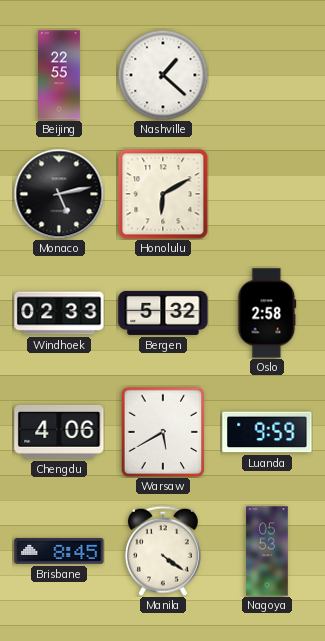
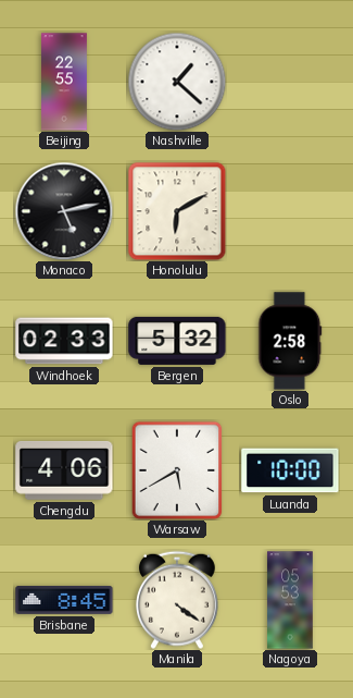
Luanda: 9:59 -> 10:00 (290, 470)
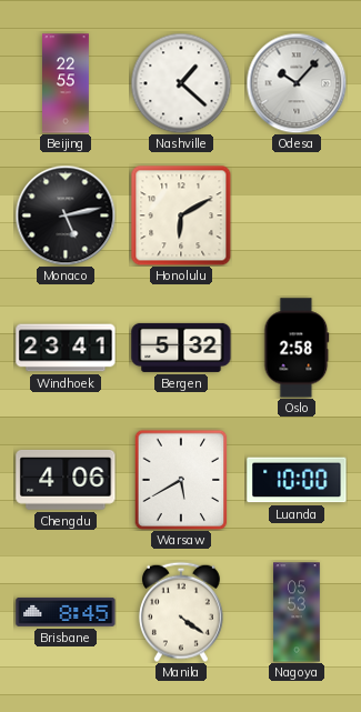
Odesa: none -> 10:07 (297, 83)
Windhoek: 02:33 -> 23:41 (66, 348)
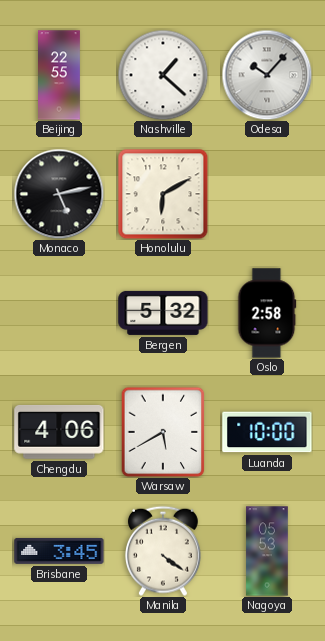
Windhoek: 23:41 -> none (66, 348)
Brisbane: 8:45 -> 3:45 (59, 551)
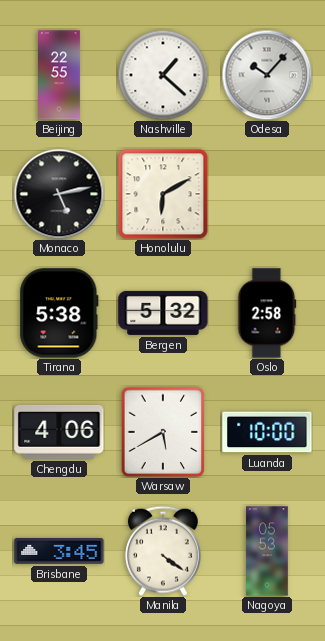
Tirana: none -> 5:38 (59, 313)
